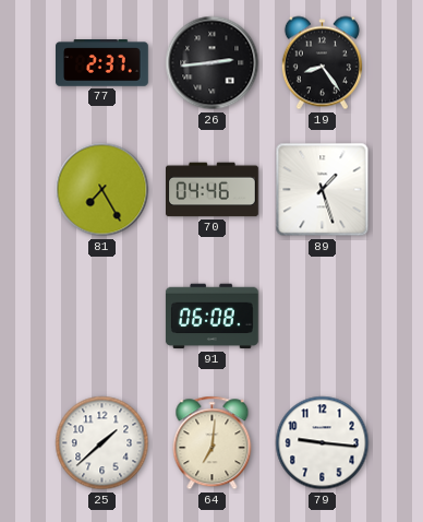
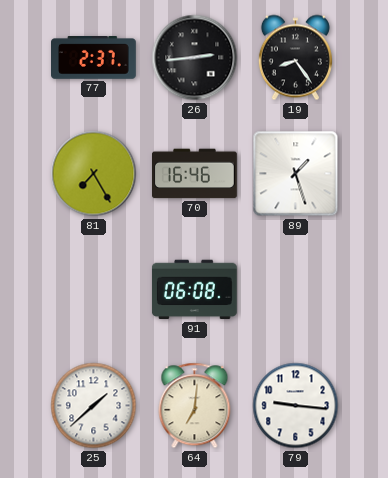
70: 04:46 -> 16:46 (195, 174)
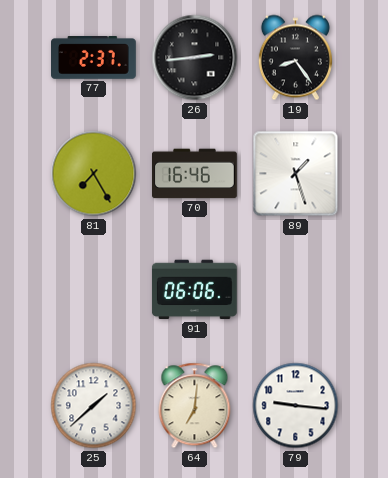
91: 06:08 -> 06:06 (194, 290)
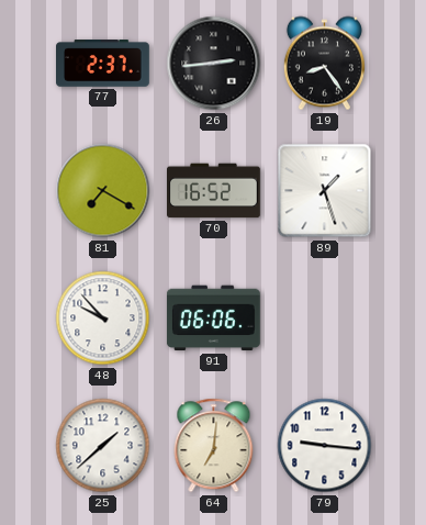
81: 7:25 -> 7:20 (103, 191)
70: 16:46 -> 16:52 (214, 191)
48: none -> 9:53 (103, 319)
